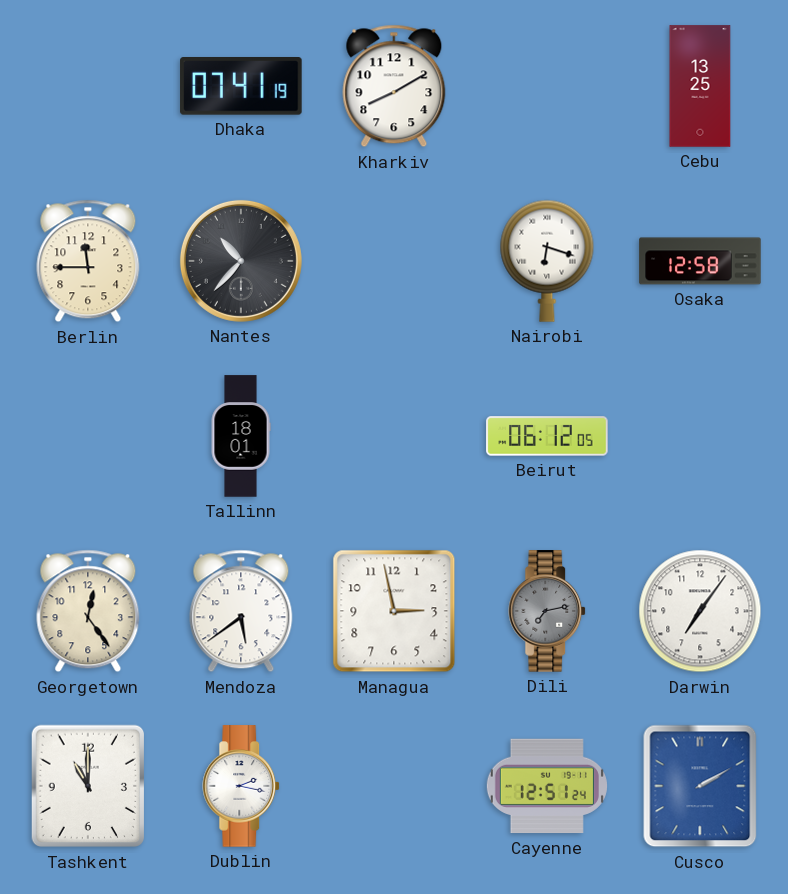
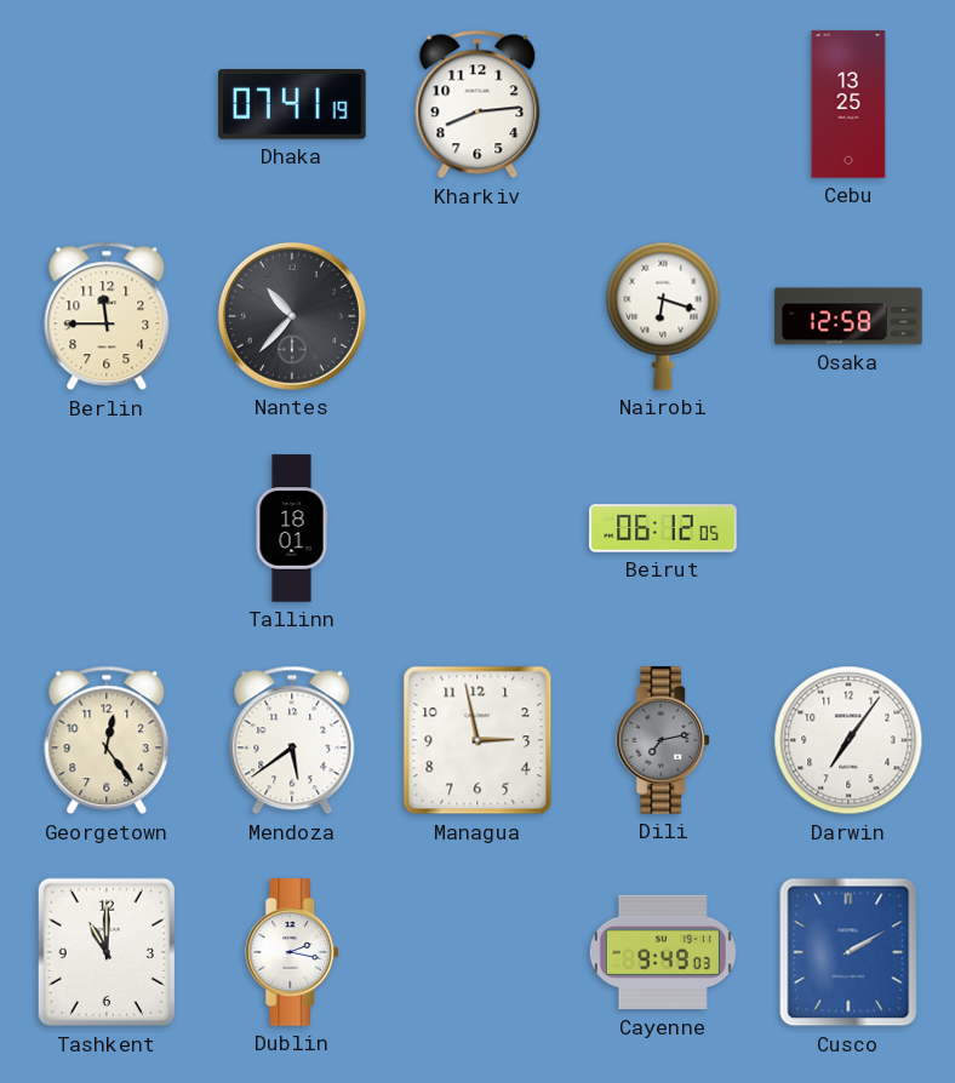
Kharkiv: 8:10 -> 8:14 (477, 104)
Cayenne: 12:51 -> 9:49 (663, 952)
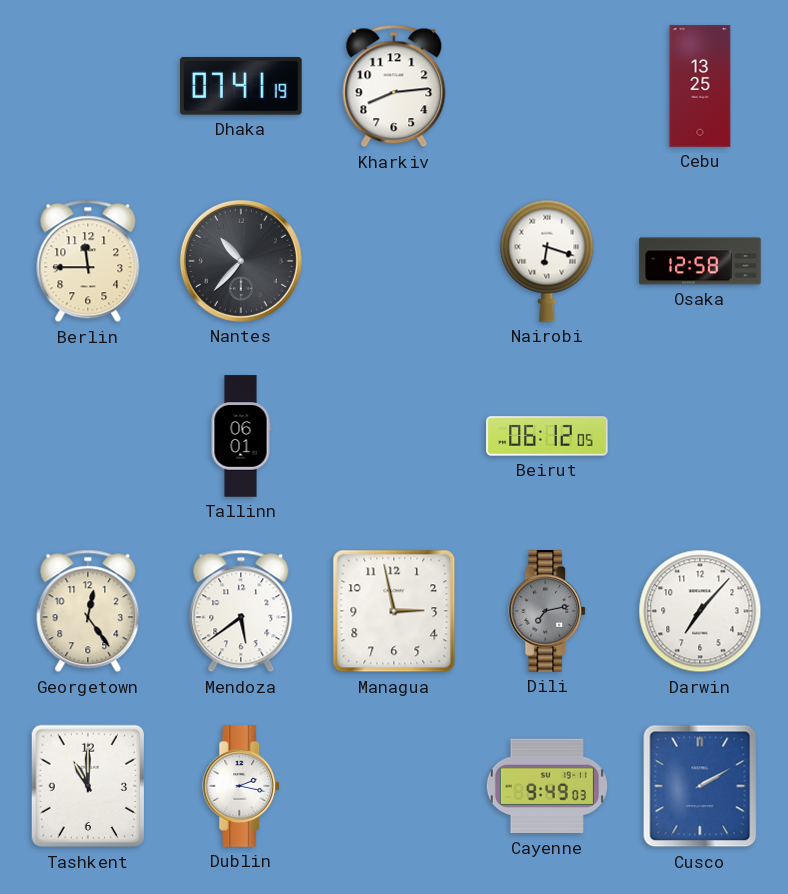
Tallinn: 18:01 -> 06:01 (241, 436)
Darwin: 7:06 -> 7:07 (700, 611)
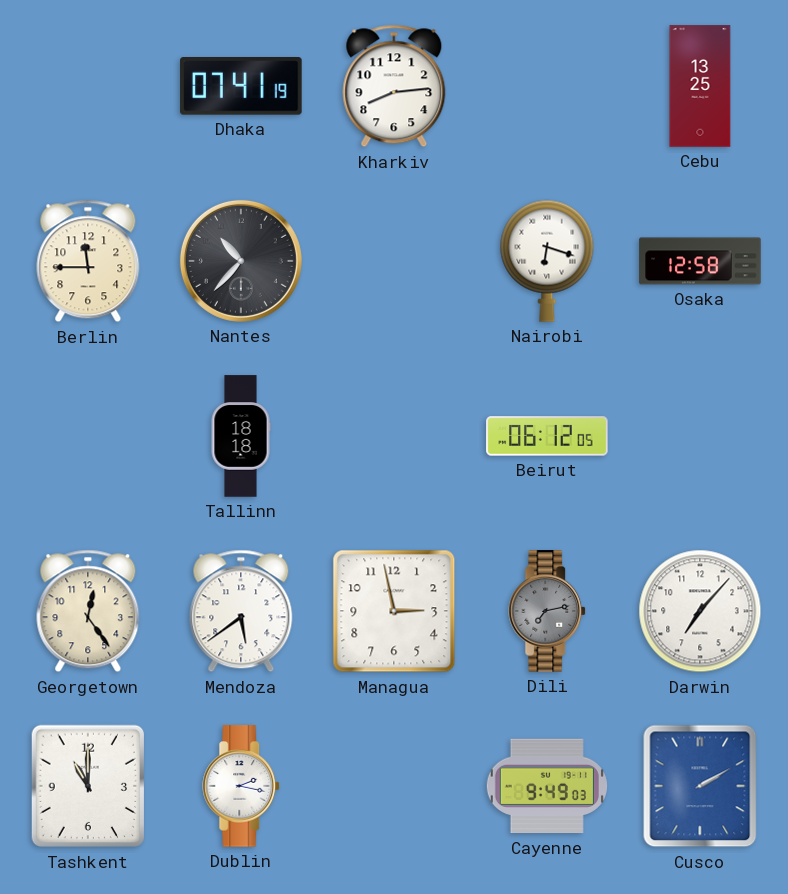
Tallinn: 06:01 -> 18:18 (241, 436)
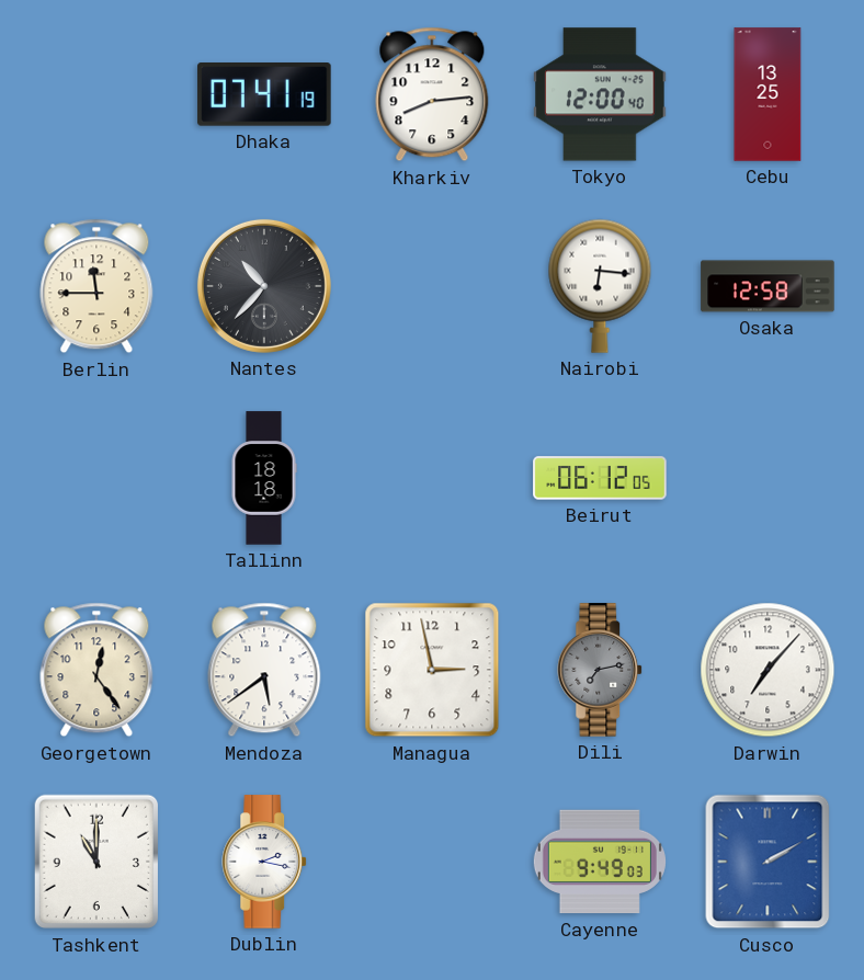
Tokyo: none -> 12:00 (600, 94)
Nairobi: 6:18 -> 6:16 (600, 286)
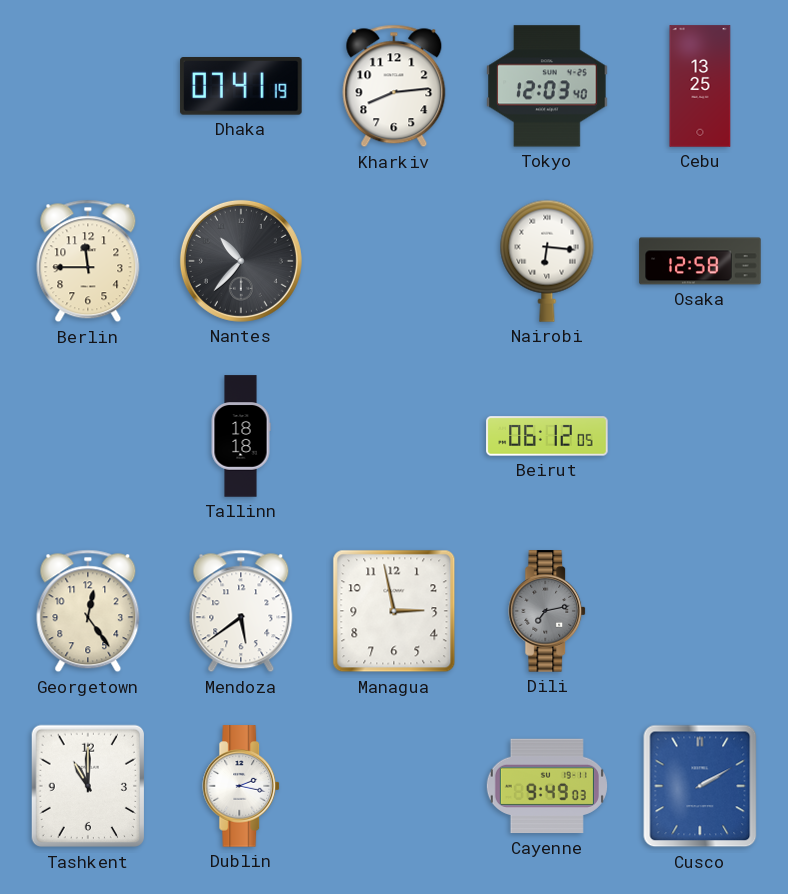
Tokyo: 12:00 -> 12:03 (547, 86)
Darwin: 7:07 -> none (768, 670)
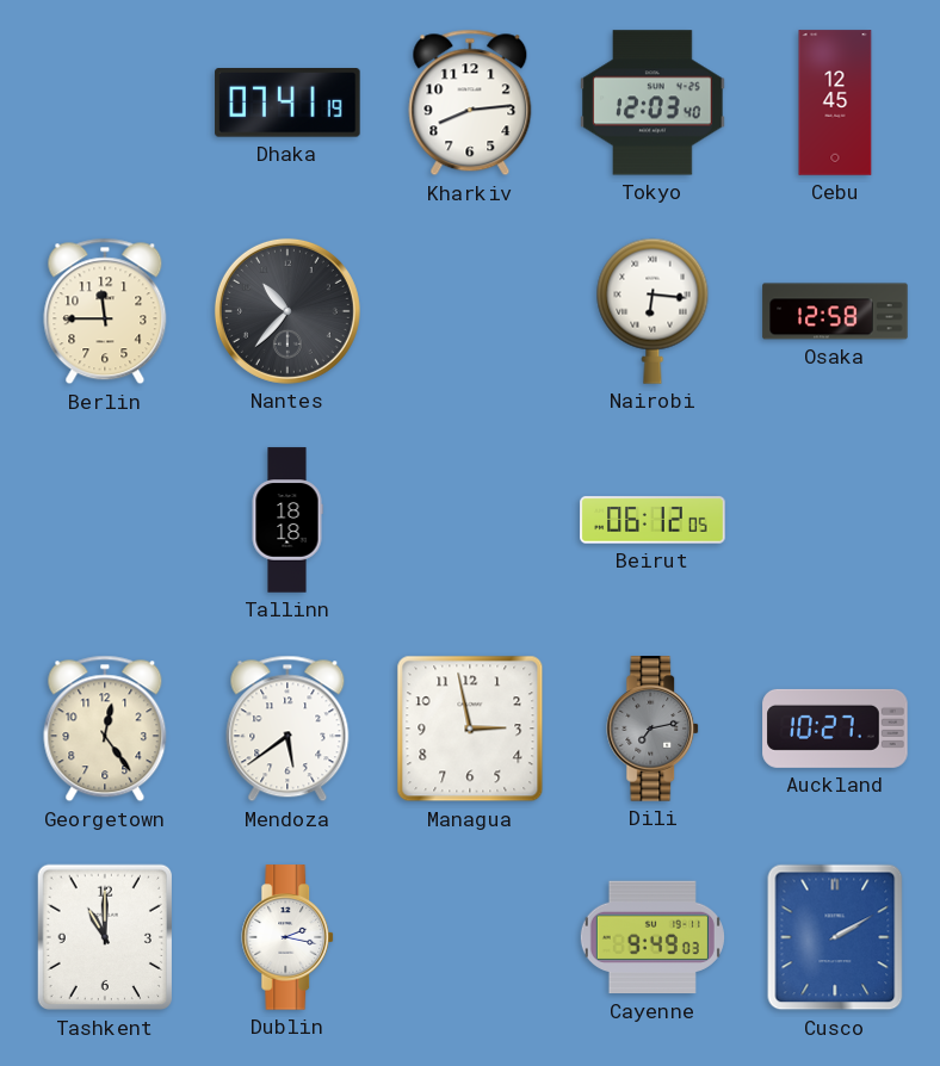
Cebu: 13:25 -> 12:45 (835, 103)
Auckland: none -> 10:27 (835, 729)
